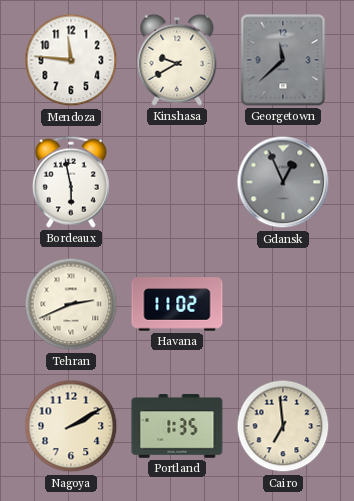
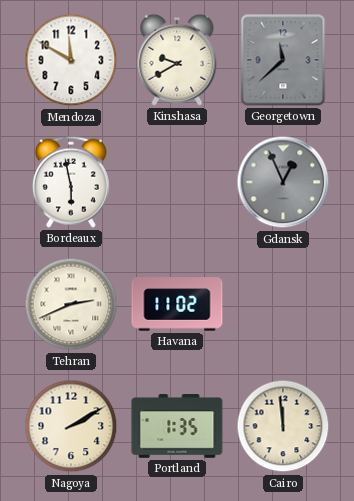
Mendoza: 11:46 -> 11:50 (71, 60)
Cairo: 6:59 -> 11:59 (283, 426)
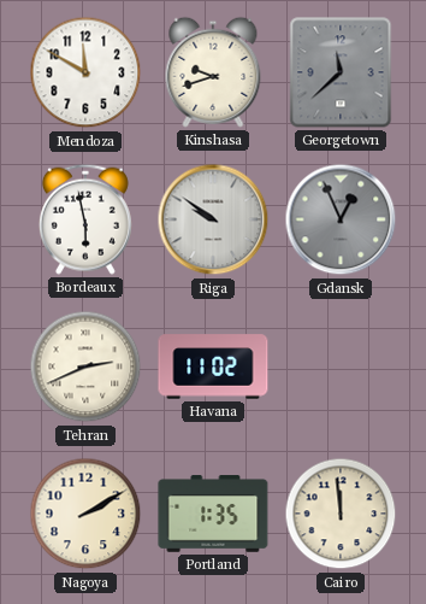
Kinshasa: 9:40 -> 9:42 (213, 72)
Riga: none -> 9:51 (213, 219)
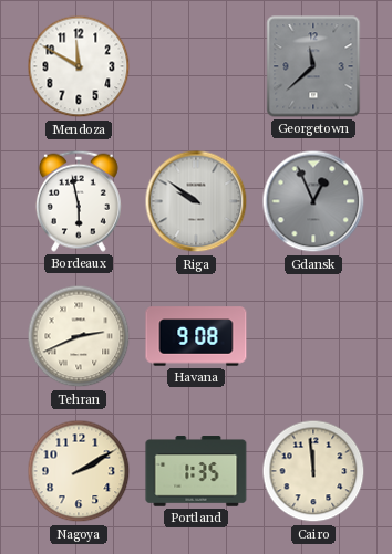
Kinshasa: 9:42 -> none (213, 72)
Havana: 11:02 -> 9:08 (196, 336)
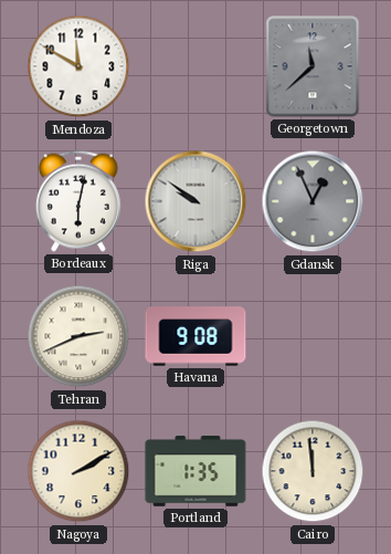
Bordeaux: 5:58 -> 6:02 (78, 201)
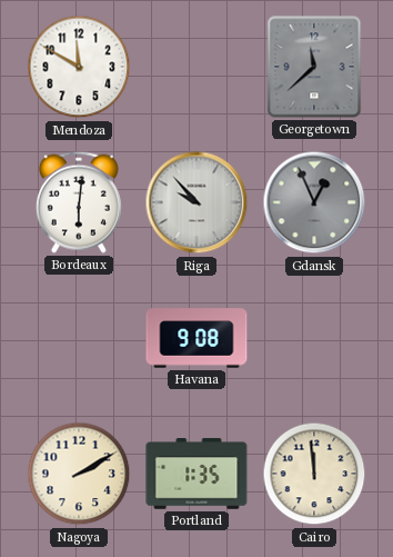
Bordeaux: 6:02 -> 6:01 (79, 202)
Riga: 9:51 -> 9:53 (196, 202)
Tehran: 2:41 -> none (78, 336)
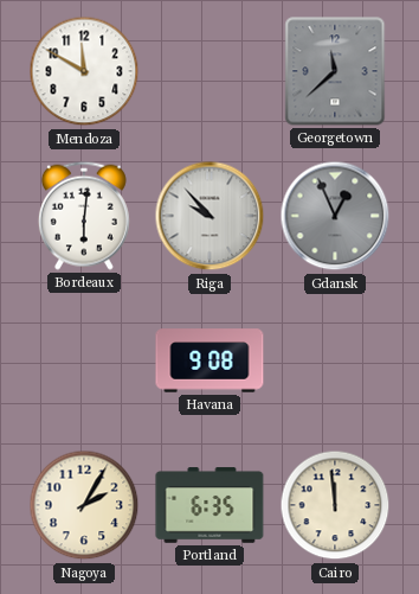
Nagoya: 2:10 -> 2:05 (84, 505)
Portland: 1:35 -> 6:35 (209, 505)
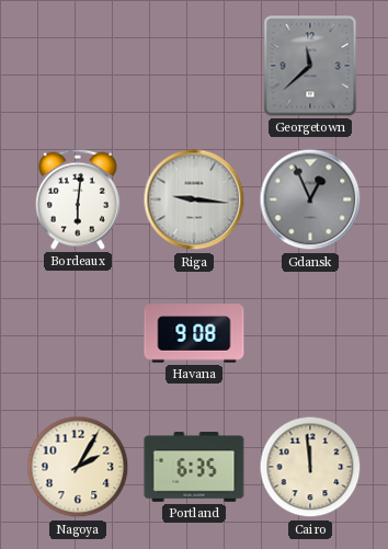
Mendoza: 11:50 -> none (84, 71)
Riga: 9:53 -> 9:16 (194, 199)
